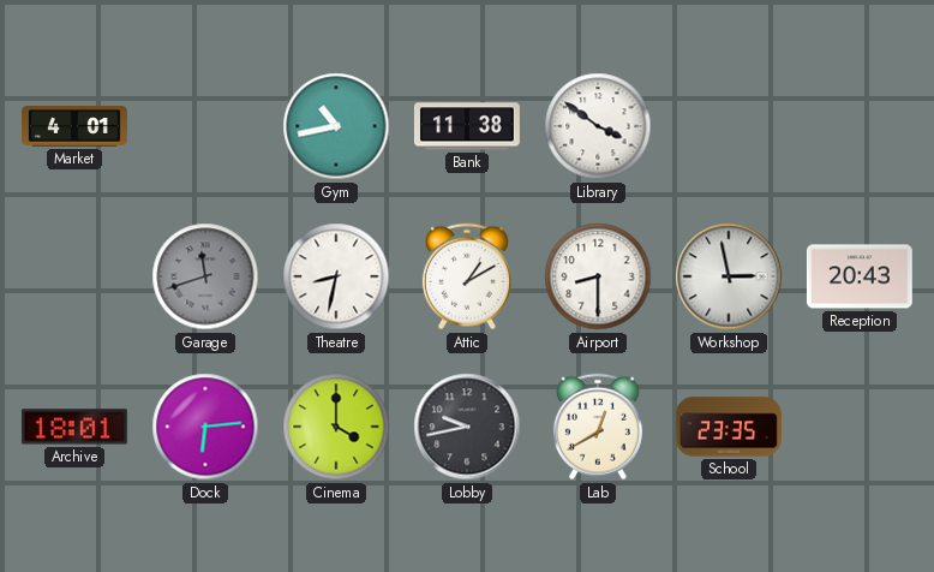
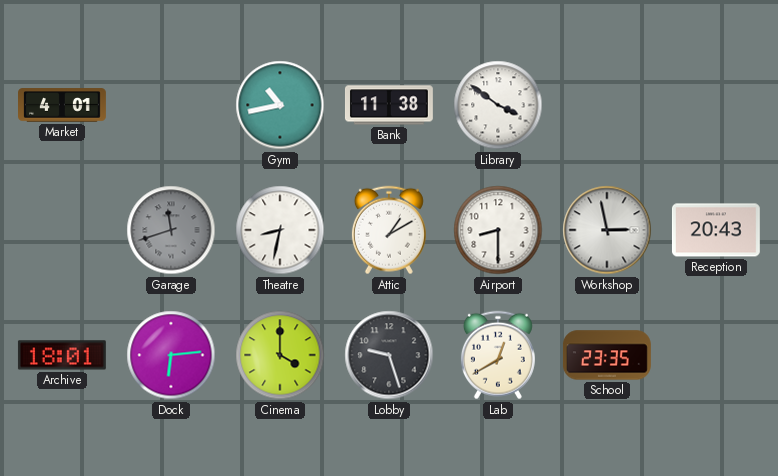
Lobby: 9:43 -> 9:27 (389, 355)
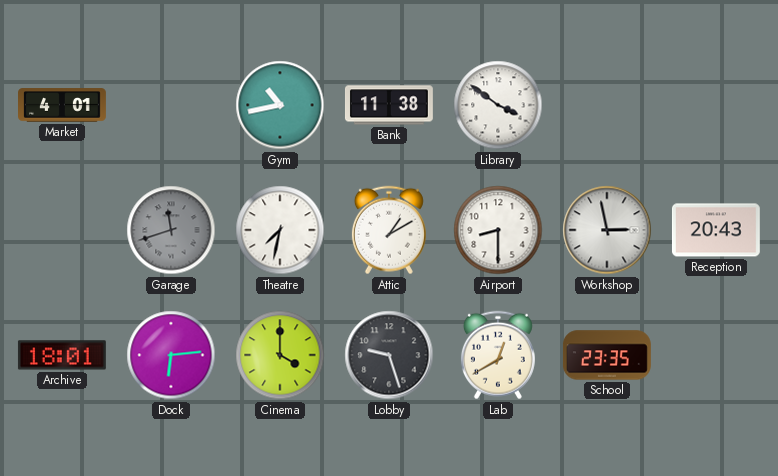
Theatre: 8:32 -> 7:32 (280, 230)
